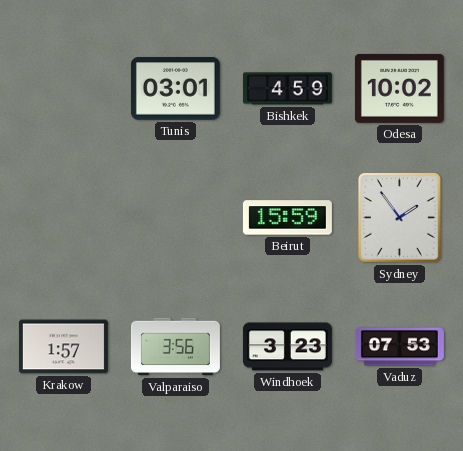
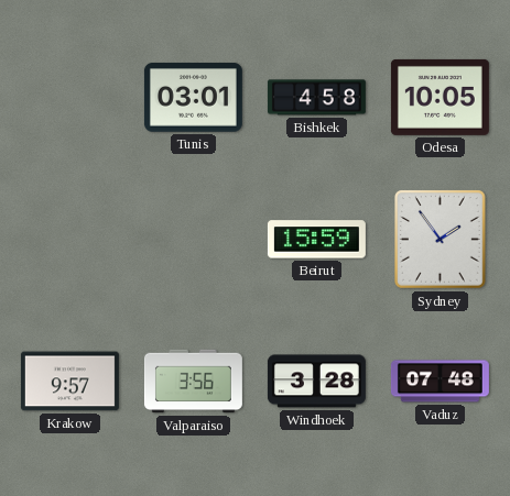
Bishkek: 4:59 -> 4:58 (316, 98)
Odesa: 10:02 -> 10:05 (440, 97)
Krakow: 1:57 -> 9:57 (69, 382)
Windhoek: 3:23 -> 3:28 (316, 382)
Vaduz: 07:53 -> 07:48 (440, 382)
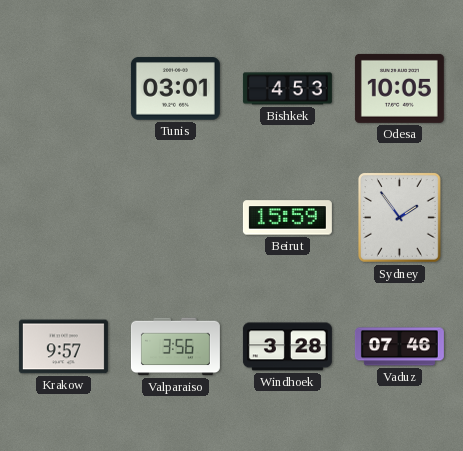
Bishkek: 4:58 -> 4:53 (287, 89)
Vaduz: 07:48 -> 07:46 (399, 347)
